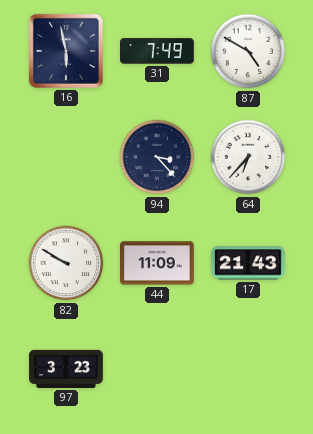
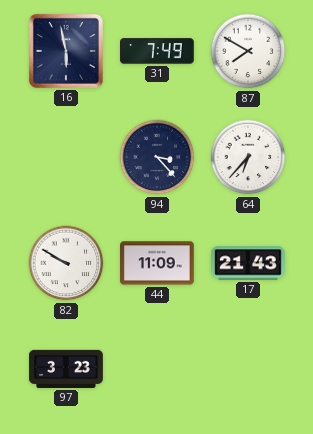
87: 4:50 -> 7:50 (248, 51)
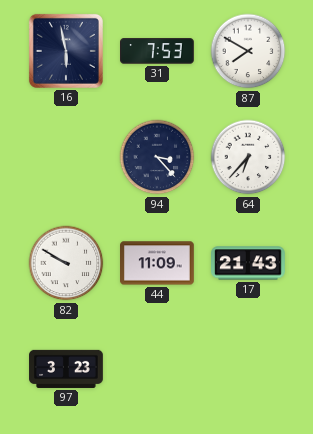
31: 7:49 -> 7:53 (158, 51)
